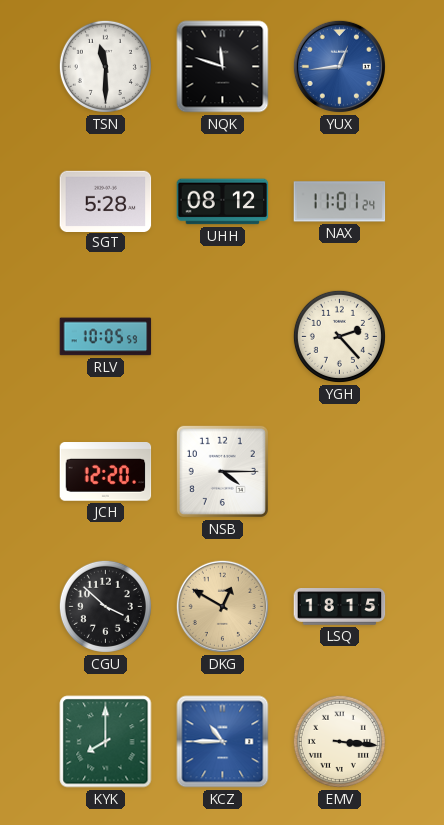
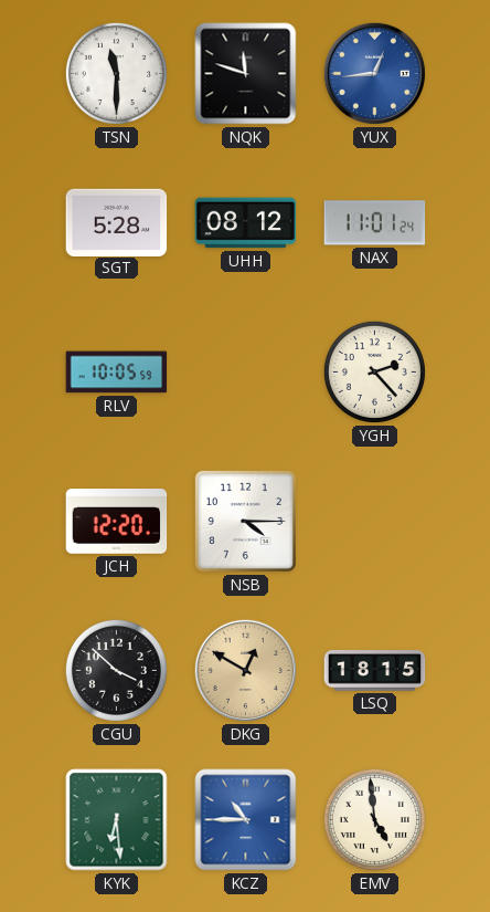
KYK: 8:00 -> 6:29 (117, 820)
EMV: 3:16 -> 4:59 (374, 819)
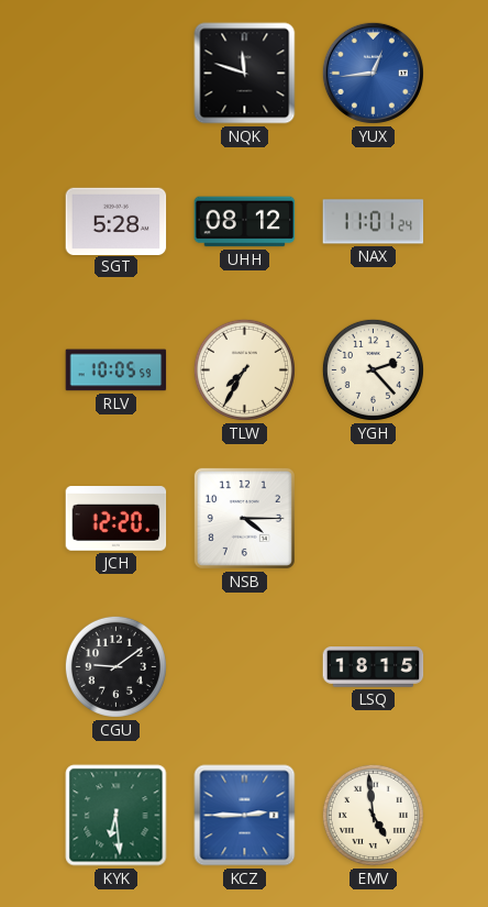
TSN: 11:30 -> none (116, 73)
TLW: none -> 7:35 (244, 369)
CGU: 3:52 -> 9:09 (115, 666)
DKG: 12:50 -> none (245, 670)
KCZ: 10:45 -> 2:45 (245, 816)
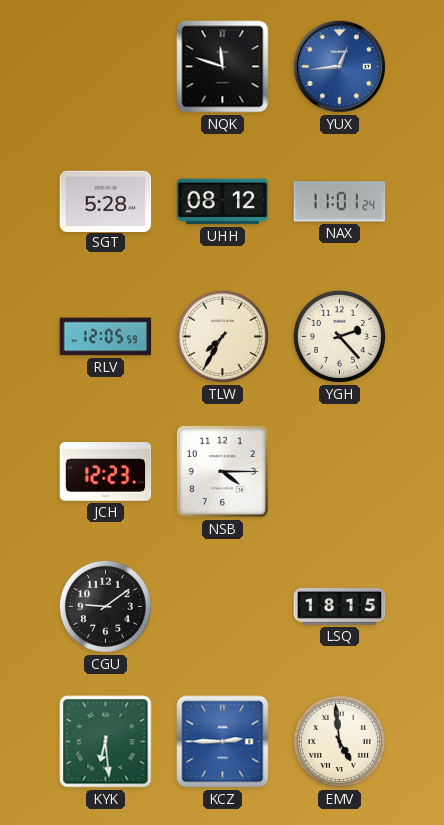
RLV: 10:05 -> 12:05 (106, 337)
JCH: 12:20 -> 12:23 (106, 472)
